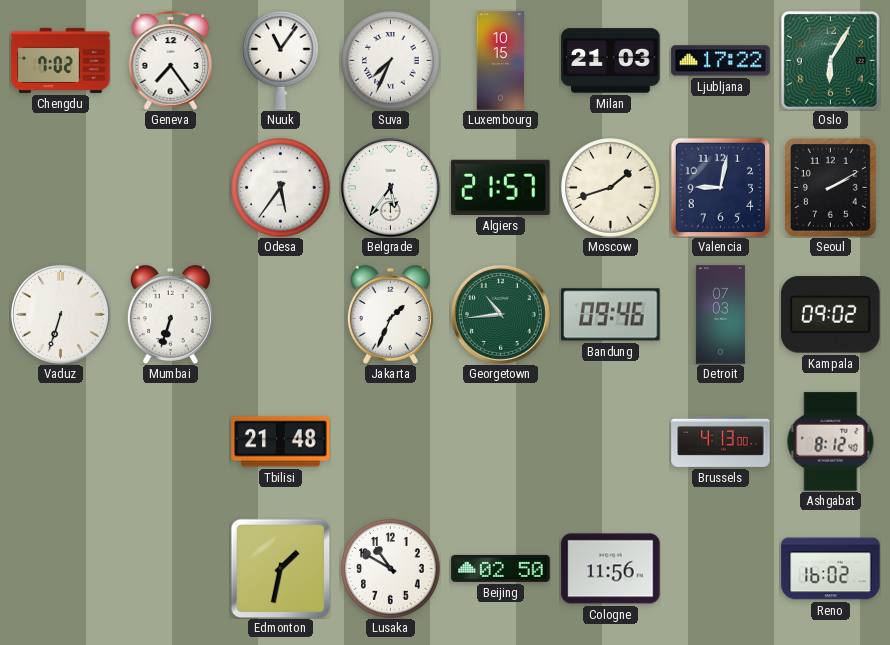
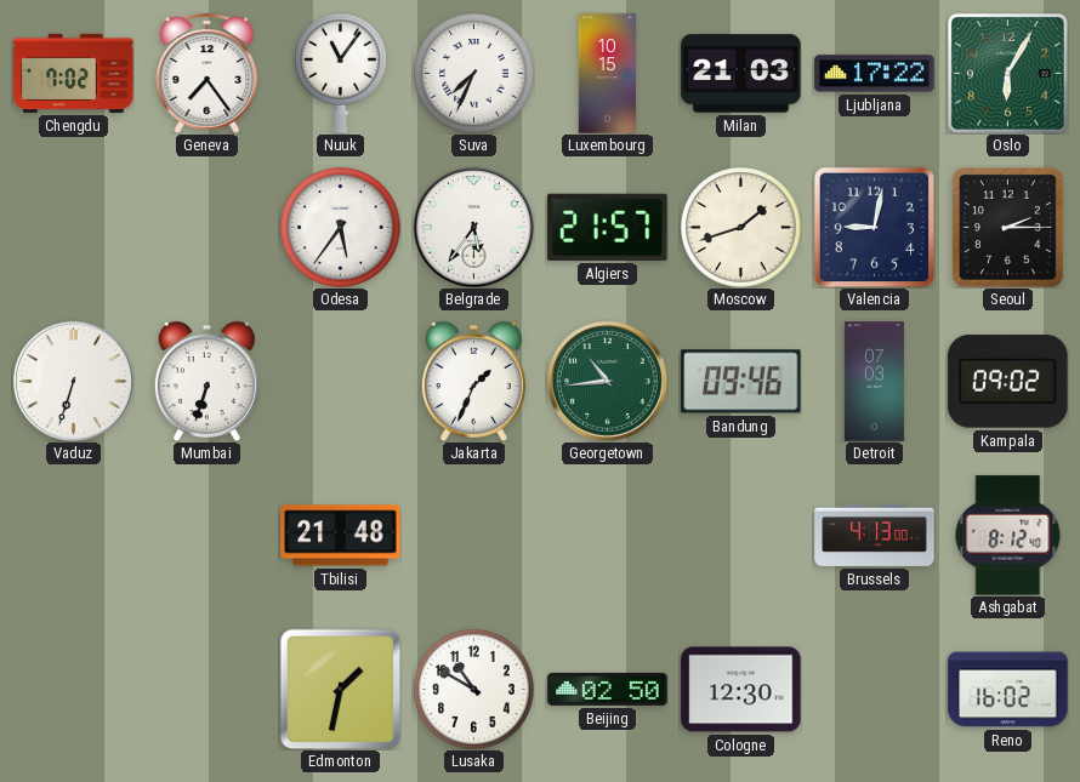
Seoul: 2:10 -> 2:15 (1008, 228)
Cologne: 11:56 -> 12:30 (741, 690)
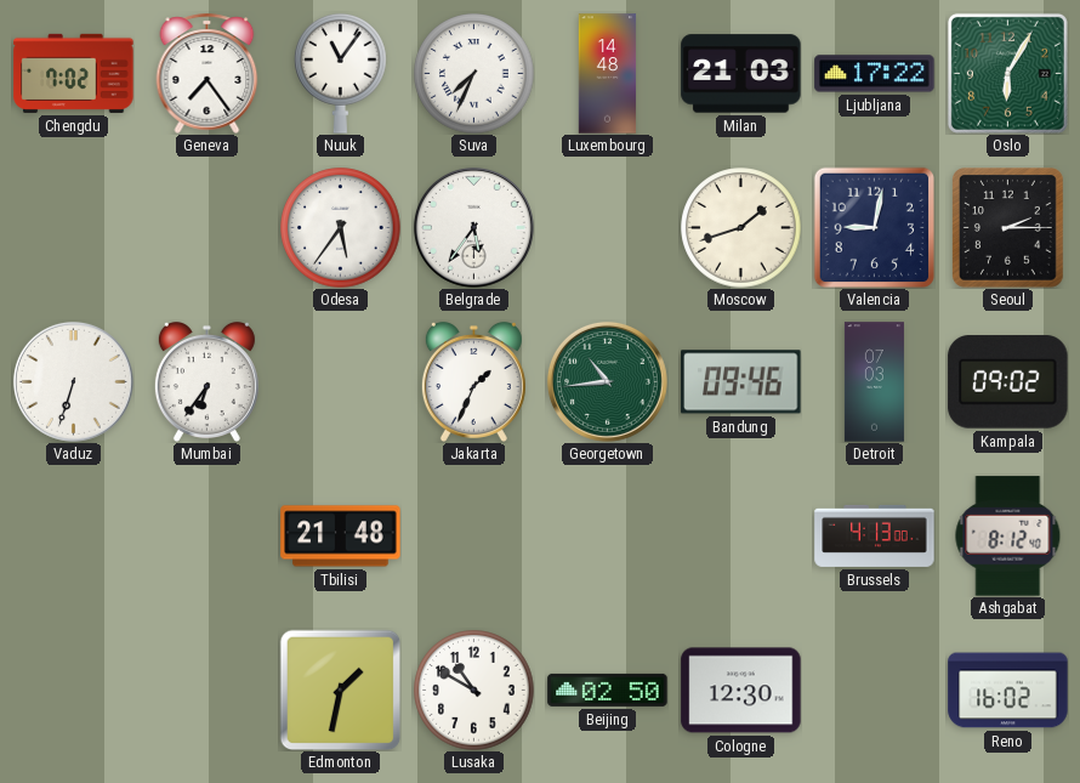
Luxembourg: 10:15 -> 14:48 (608, 74)
Algiers: 21:57 -> none (608, 227)
Mumbai: 6:33 -> 6:36 (206, 381)
